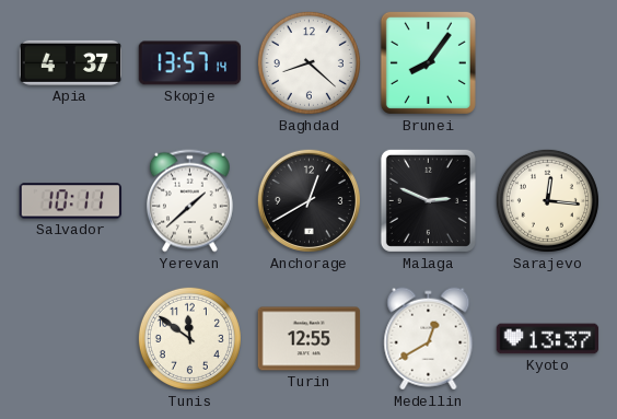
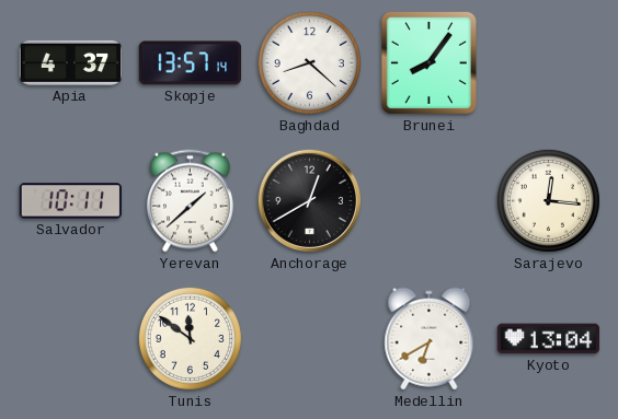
Malaga: 2:49 -> none (428, 200)
Turin: 12:55 -> none (310, 339)
Medellin: 12:40 -> 6:40 (430, 339)
Kyoto: 13:37 -> 13:04 (549, 339)
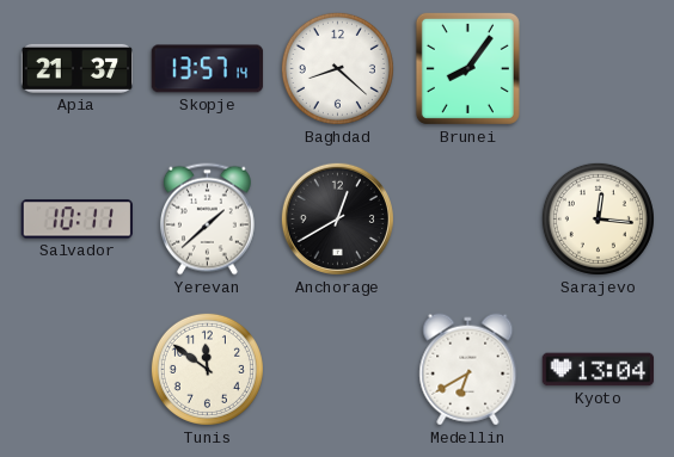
Apia: 4:37 -> 21:37 (78, 68)
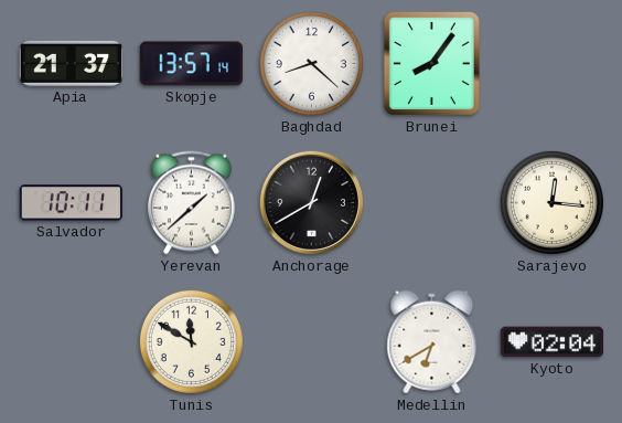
Tunis: 11:51 -> 11:50 (191, 341)
Kyoto: 13:04 -> 02:04 (553, 342)
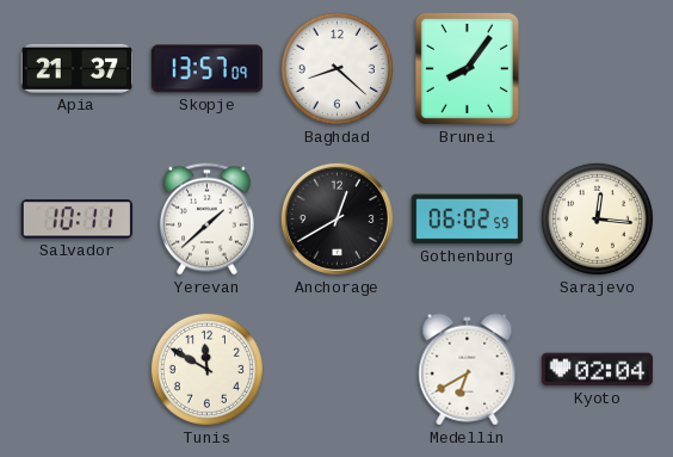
Skopje: 13:57:14 -> 13:57:09 (208, 69)
Gothenburg: none -> 06:02 (468, 220)
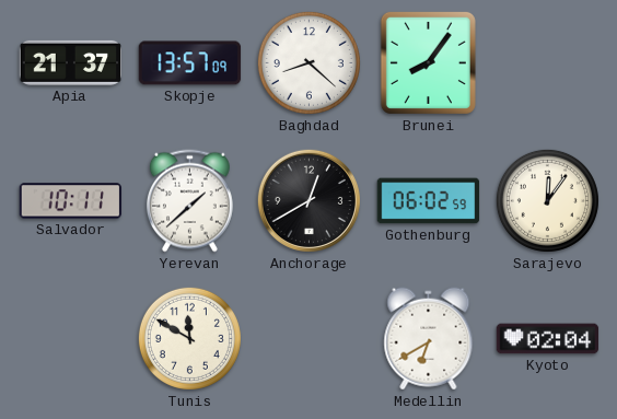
Sarajevo: 12:16 -> 12:06 (547, 200)
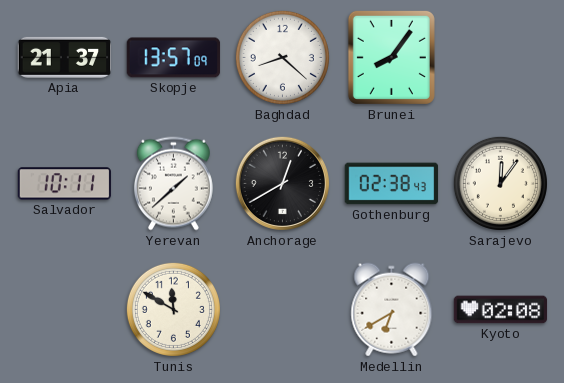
Gothenburg: 06:02 -> 02:38 (392, 184)
Kyoto: 02:04 -> 02:08 (501, 310)
